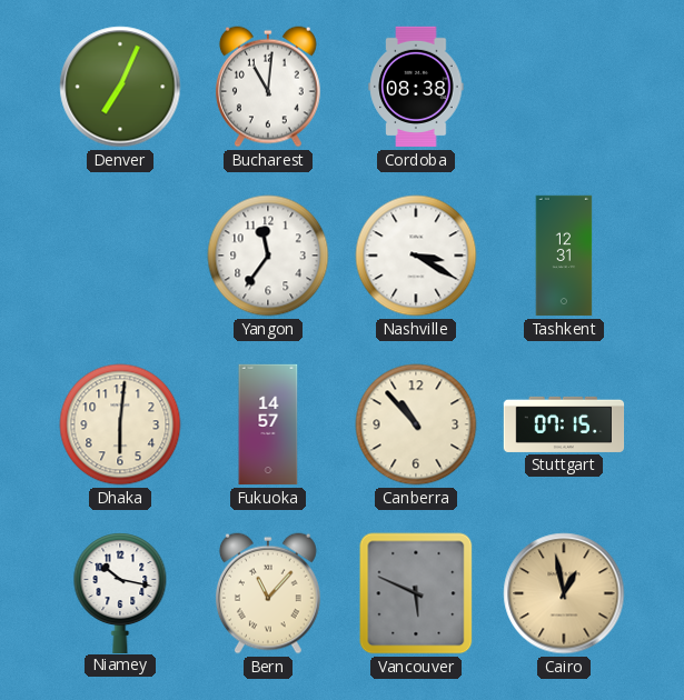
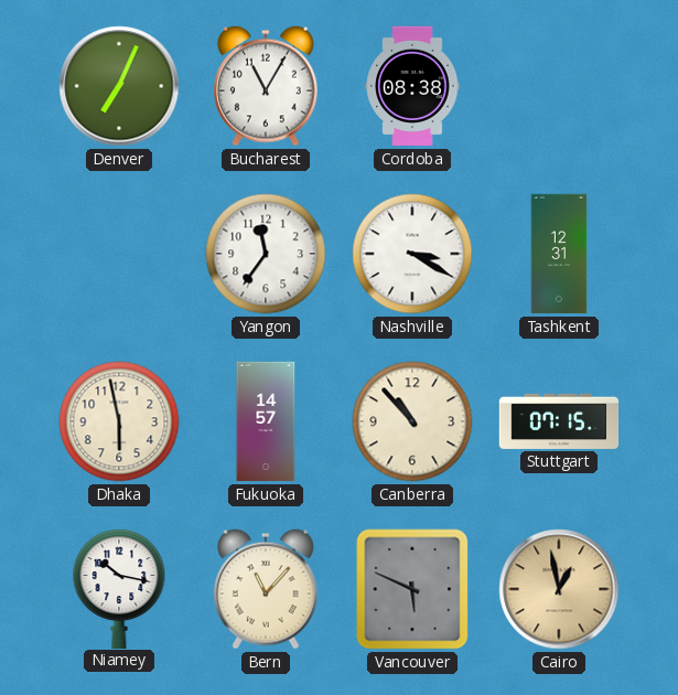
Bucharest: 11:01 -> 11:05 (266, 86)
Dhaka: 6:01 -> 5:58 (119, 421)
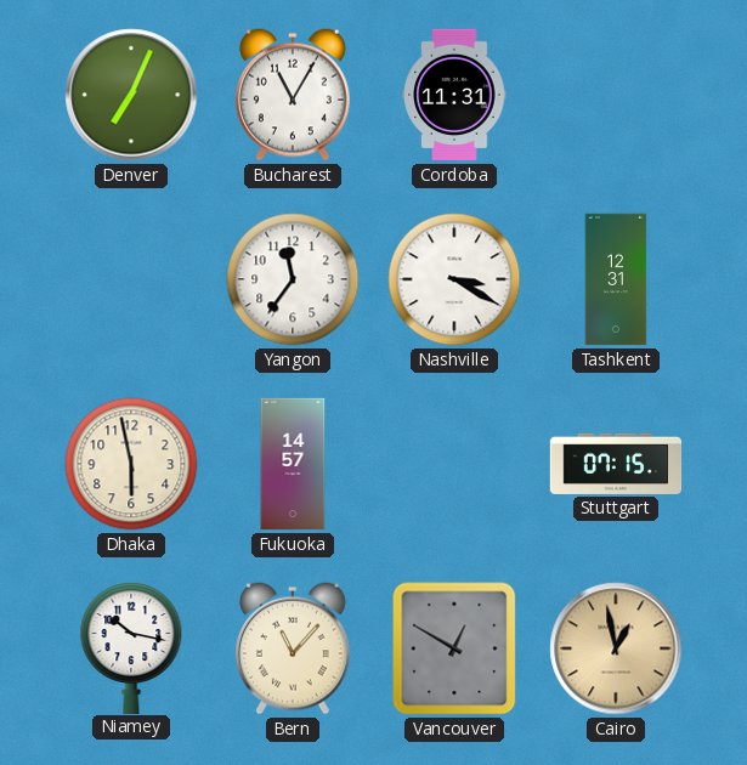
Cordoba: 08:38 -> 11:31 (454, 95)
Canberra: 10:53 -> none (412, 421)
Vancouver: 5:49 -> 12:50 (454, 648)
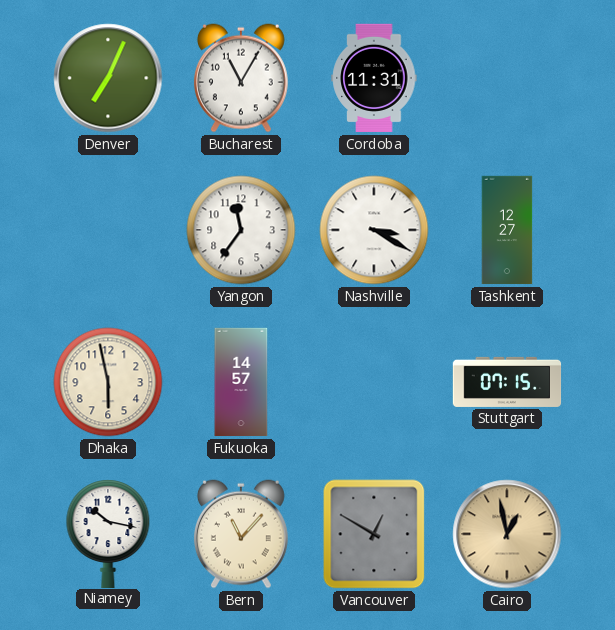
Tashkent: 12:31 -> 12:27 (507, 230)
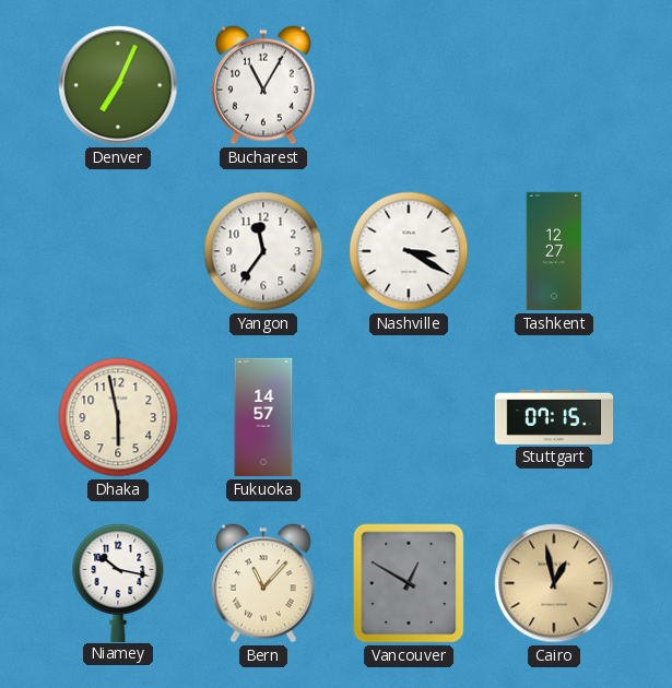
Cordoba: 11:31 -> none (374, 78)
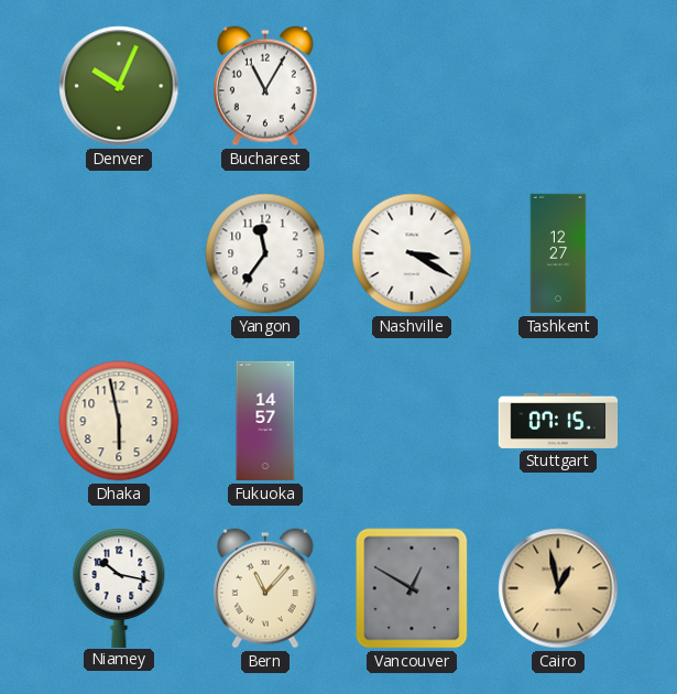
Denver: 7:04 -> 10:04 (119, 86)
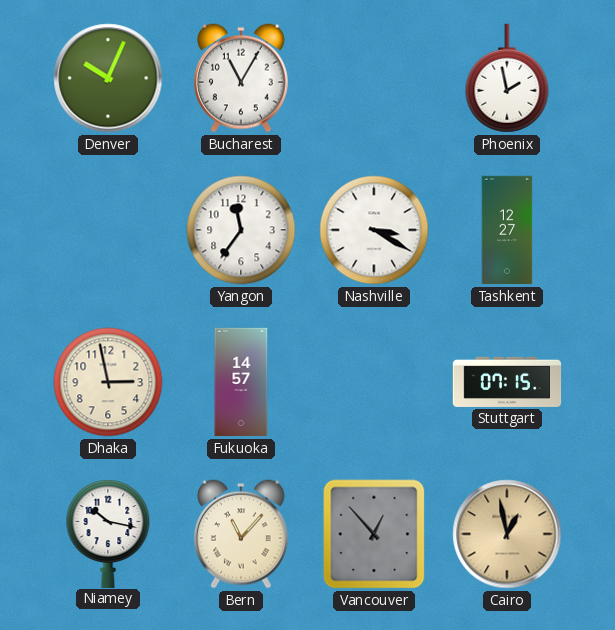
Phoenix: none -> 1:58 (507, 78)
Dhaka: 5:58 -> 2:58 (108, 382)
Vancouver: 12:50 -> 12:53 (374, 534)
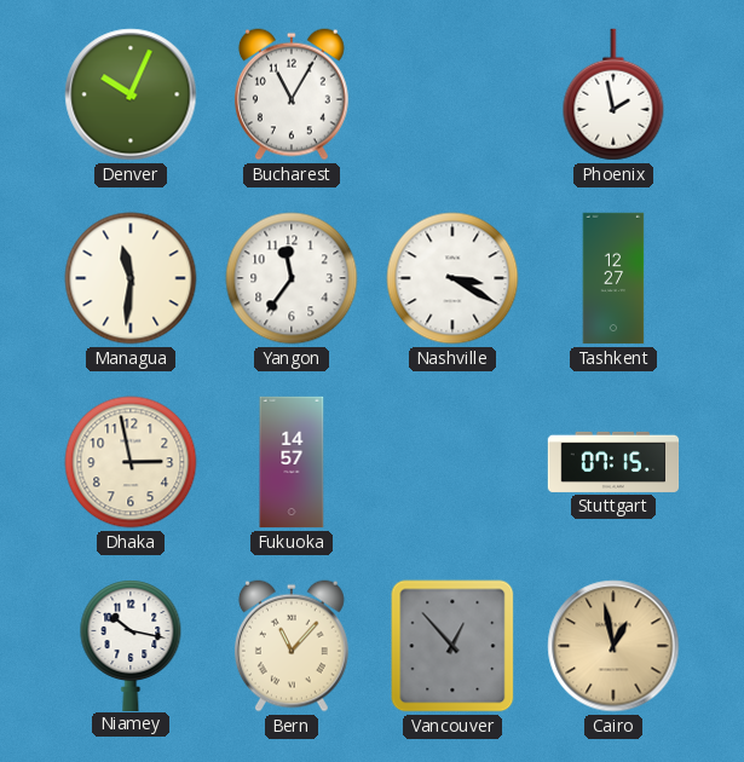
Managua: none -> 11:31 (131, 278)
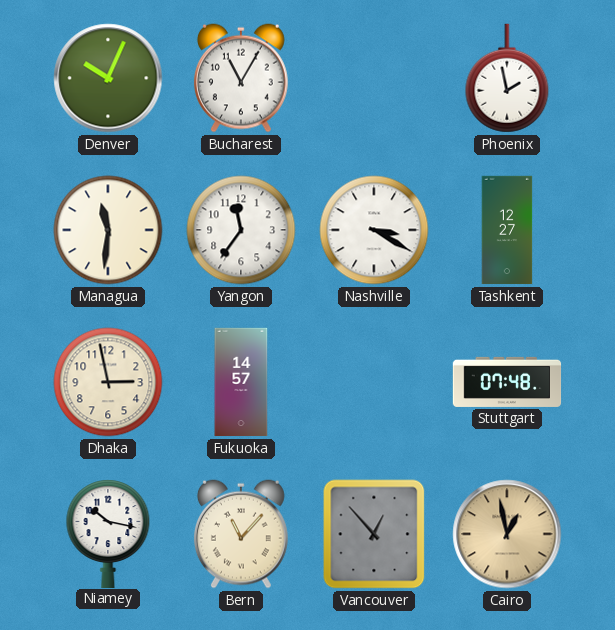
Stuttgart: 07:15 -> 07:48 (507, 382)
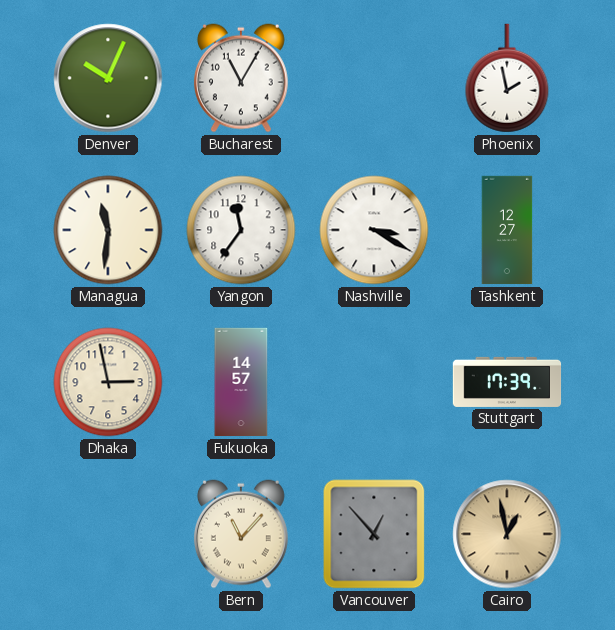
Stuttgart: 07:48 -> 17:39 (507, 382)
Niamey: 10:17 -> none (108, 533)
